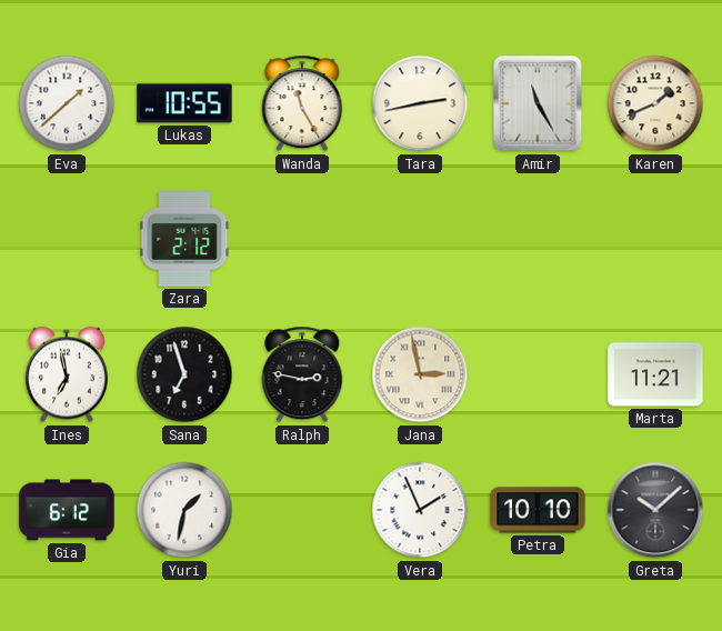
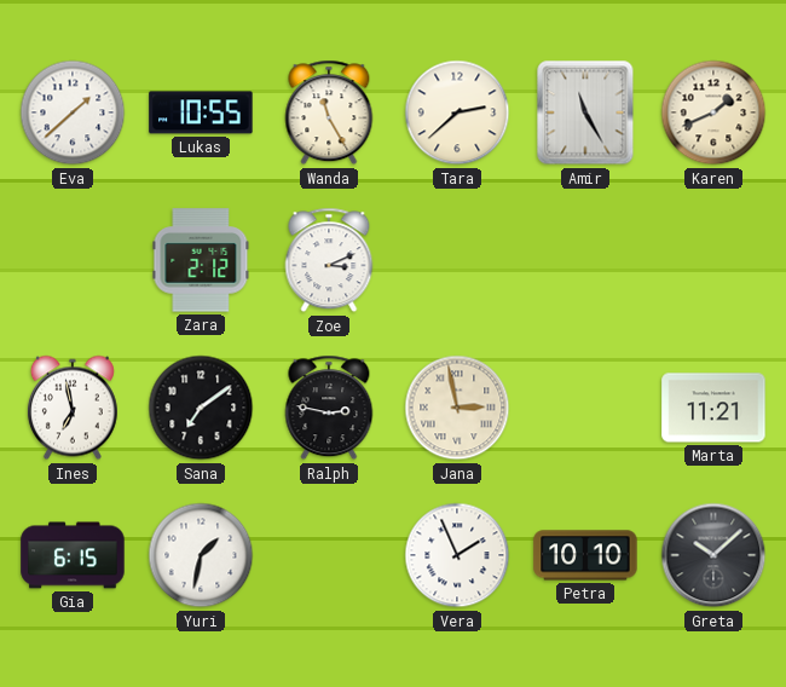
Tara: 2:43 -> 2:38 (457, 112)
Zoe: none -> 3:11 (329, 260)
Sana: 6:57 -> 7:09 (201, 408)
Gia: 6:12 -> 6:15 (73, 555)
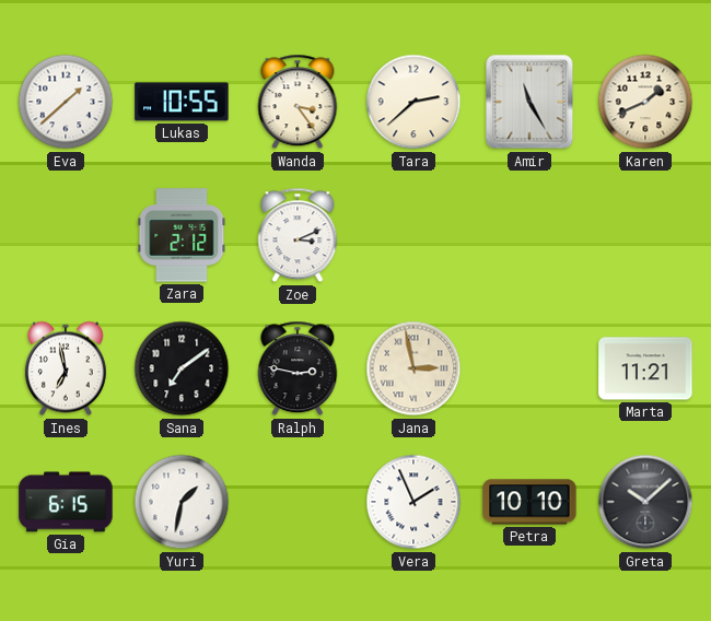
Wanda: 11:25 -> 3:24 (298, 102)
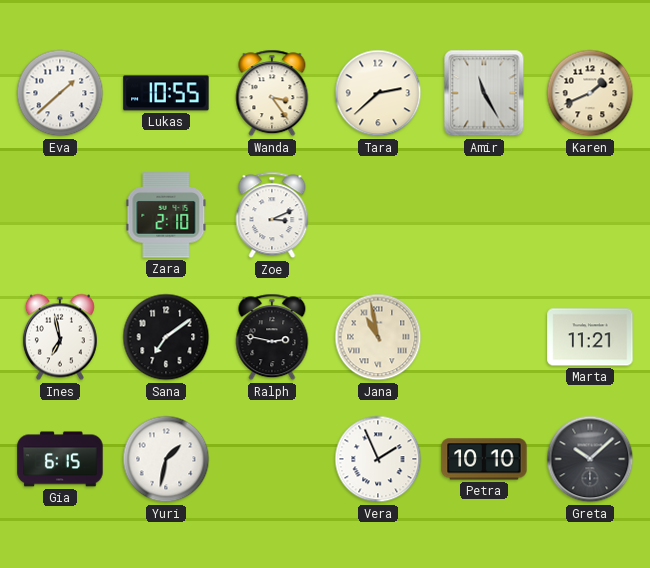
Zara: 2:12 -> 2:10 (166, 215)
Jana: 2:58 -> 10:58 (378, 337)
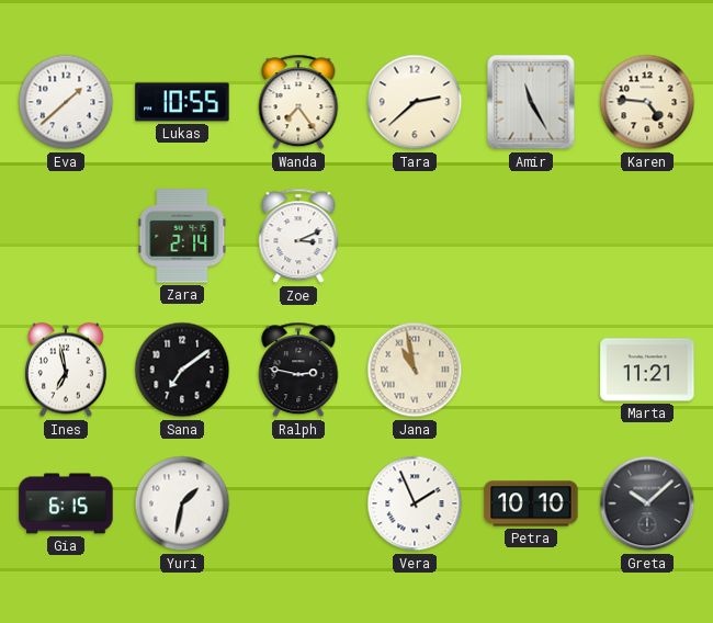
Wanda: 3:24 -> 7:24 (298, 102)
Karen: 1:41 -> 4:46 (647, 102)
Zara: 2:10 -> 2:14 (182, 236)
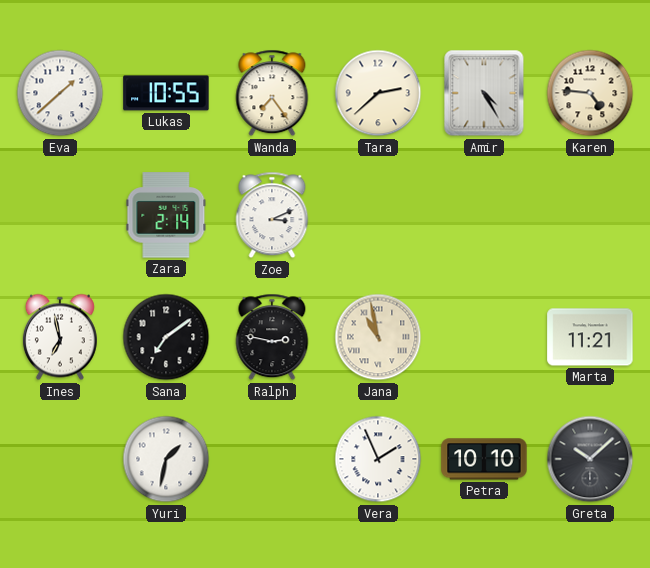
Amir: 11:25 -> 4:25 (484, 93)
Gia: 6:15 -> none (66, 503)
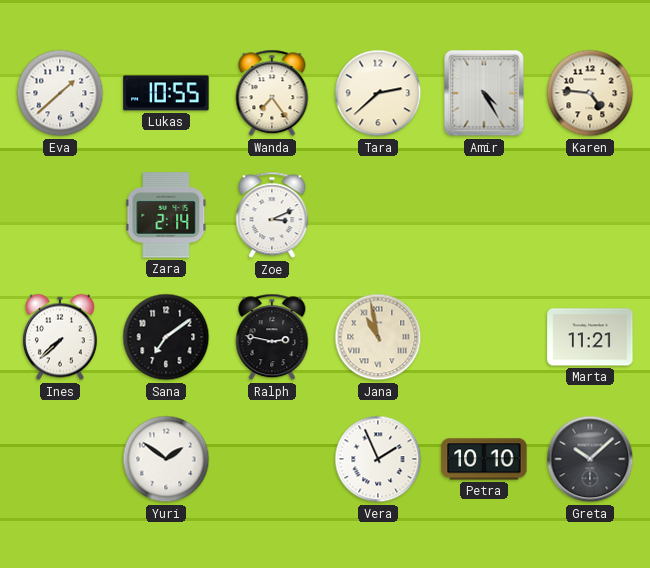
Ines: 6:58 -> 7:38 (60, 337)
Yuri: 1:32 -> 1:51 (166, 459)
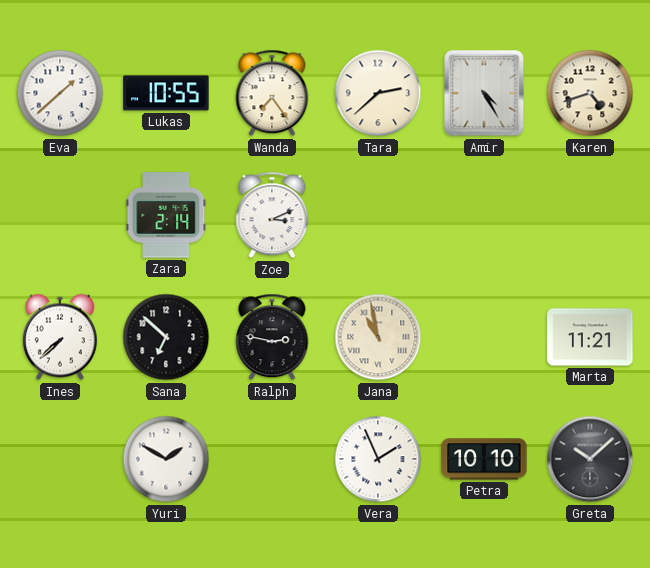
Karen: 4:46 -> 4:42 (590, 93)
Sana: 7:09 -> 6:52 (166, 337)
Yuri: 1:51 -> 1:50 (166, 459)
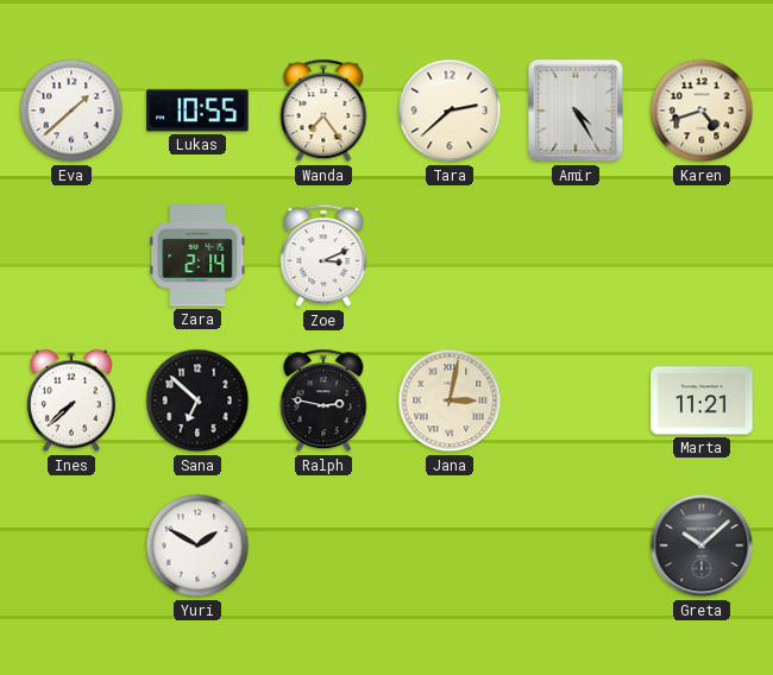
Jana: 10:58 -> 3:02 (450, 400)
Vera: 1:56 -> none (378, 459)
Petra: 10:10 -> none (484, 459)
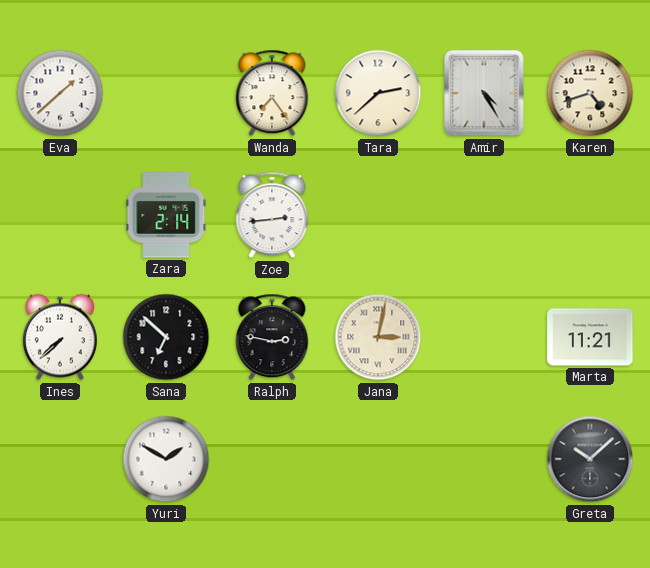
Lukas: 10:55 -> none (197, 111)
Zoe: 3:11 -> 2:44 (272, 215)
